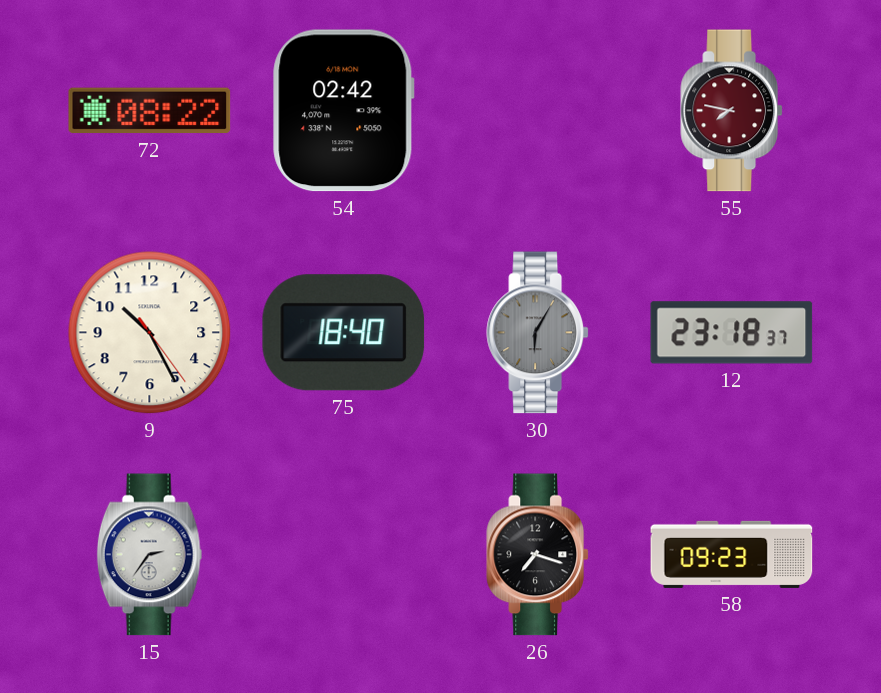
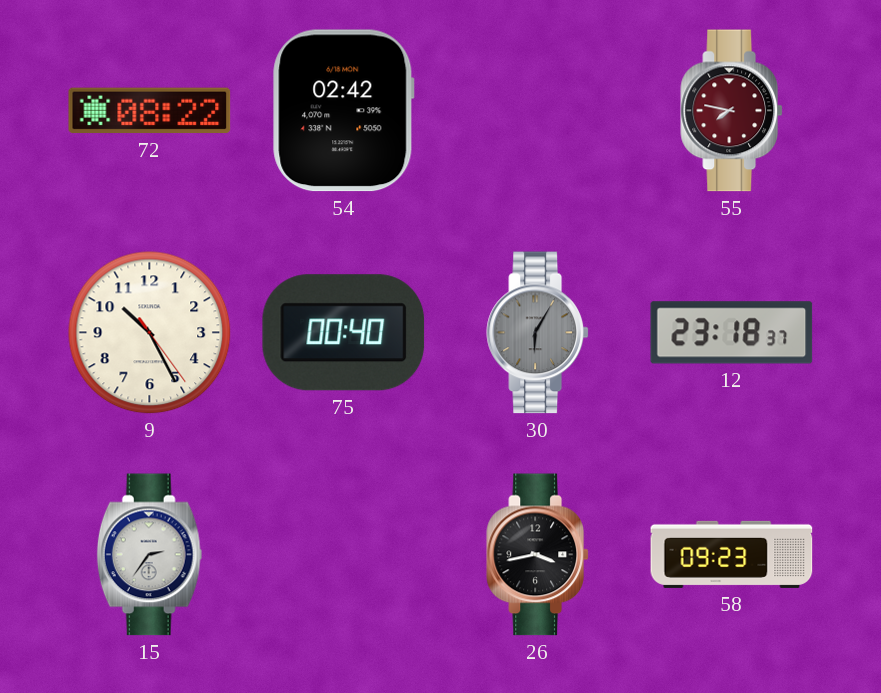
75: 18:40 -> 00:40 (344, 333)
26: 7:18 -> 3:43 (537, 555)
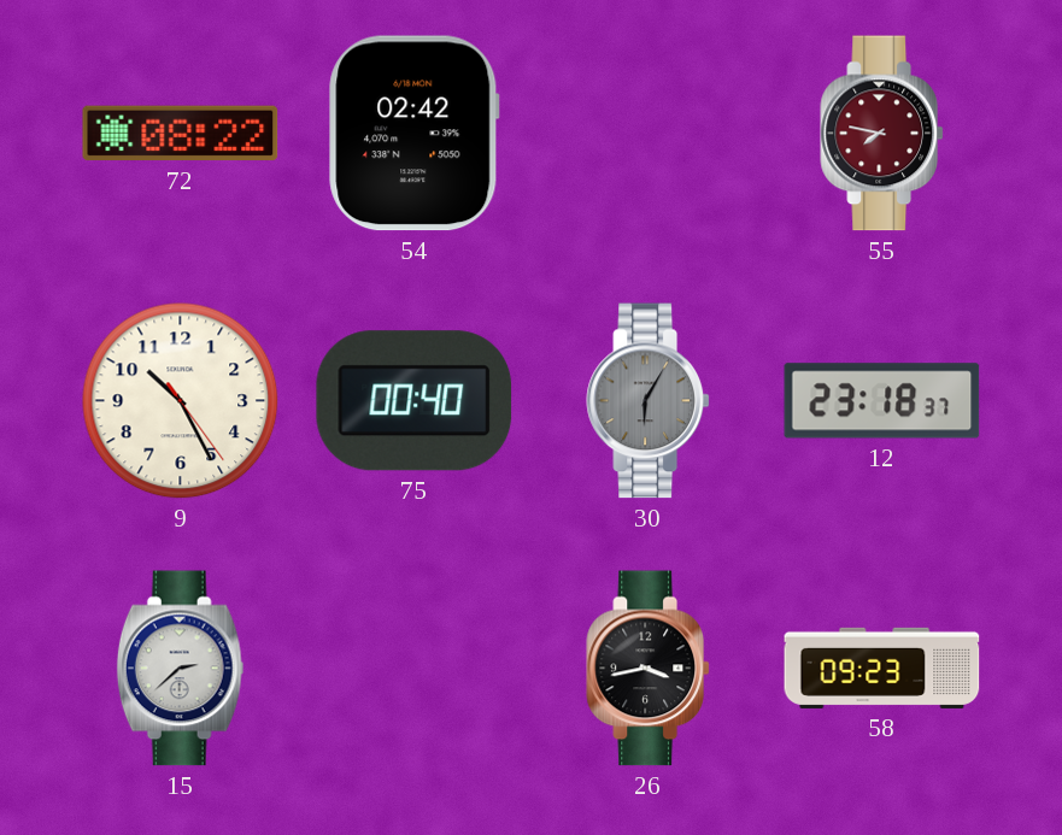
15: 2:36 -> 2:38 (181, 669)
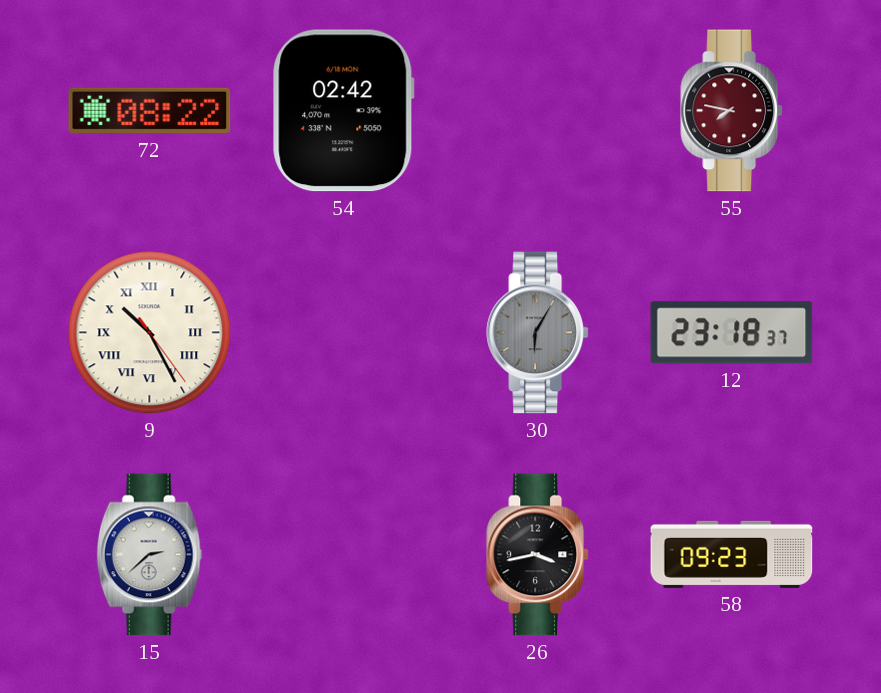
9 numerals: Arabic -> Roman (150, 333)
75: 00:40 -> none (415, 401)
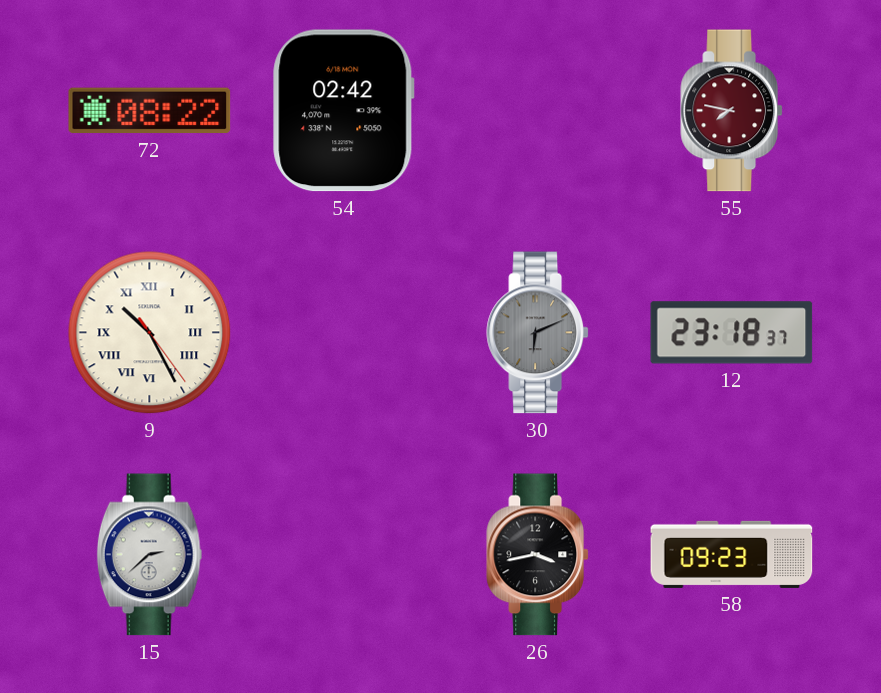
30: 6:05 -> 6:11 (537, 333)
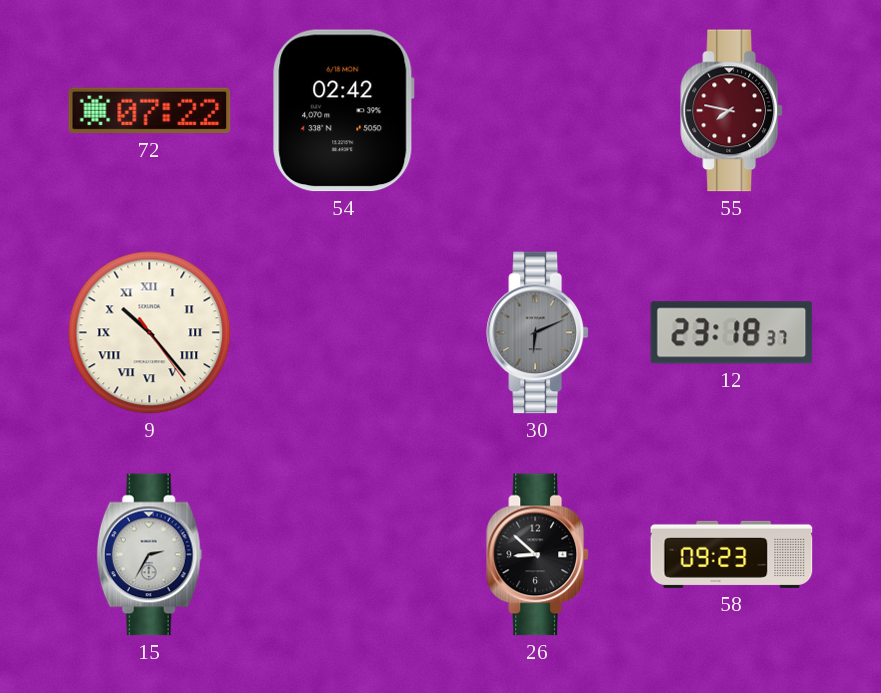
72: 08:22 -> 07:22 (150, 111)
9: 10:25 -> 10:23 (150, 333)
15: 2:38 -> 2:35 (150, 555)
26: 3:43 -> 8:52 (537, 555)
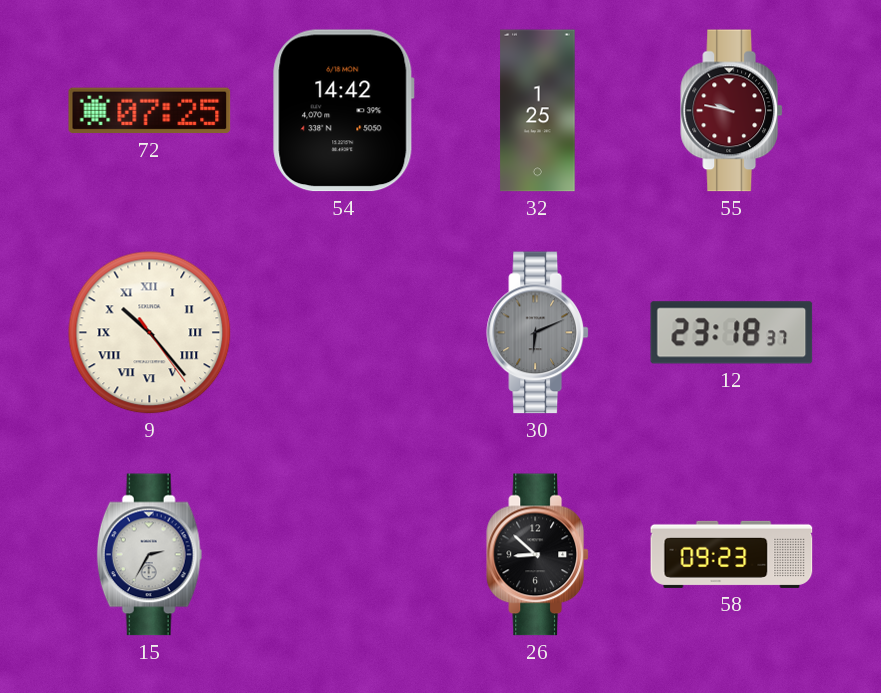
72: 07:22 -> 07:25 (150, 111)
54: 02:42 -> 14:42 (344, 111)
32: none -> 1:25 (538, 111)
55: 7:47 -> 9:47 (731, 111)
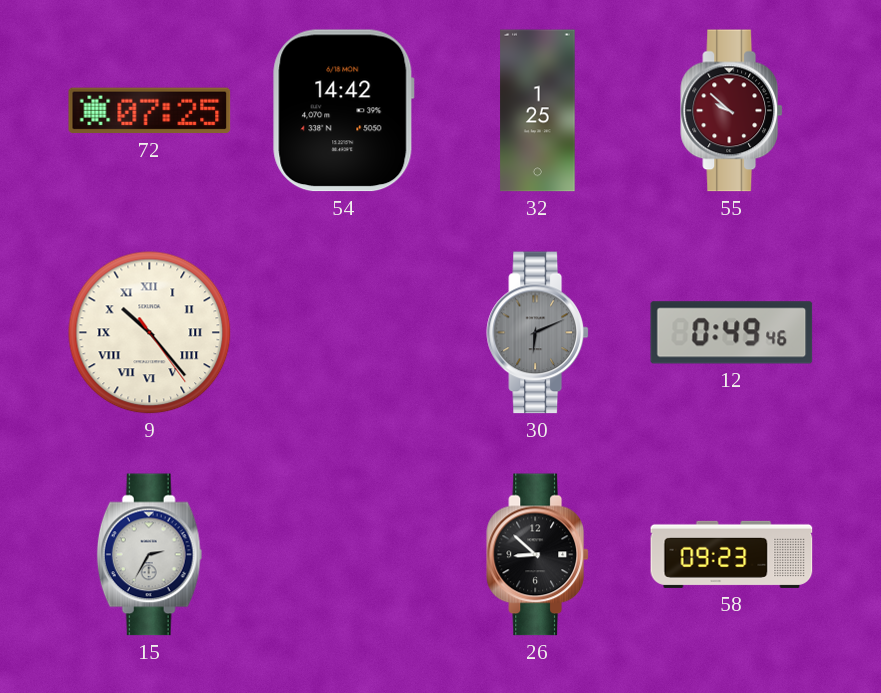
55: 9:47 -> 9:52 (731, 111)
12: 23:18 -> 0:49 (732, 333)
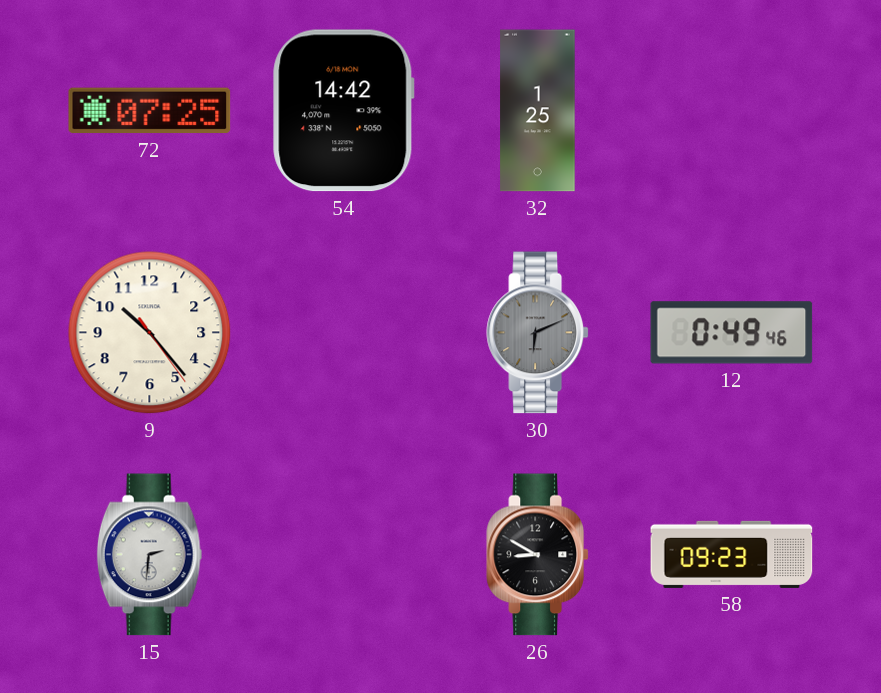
55: 9:52 -> none (731, 111)
9 numerals: Roman -> Arabic (150, 333)
15: 2:35 -> 2:31 (150, 555)
26: 8:52 -> 8:50 (537, 555)
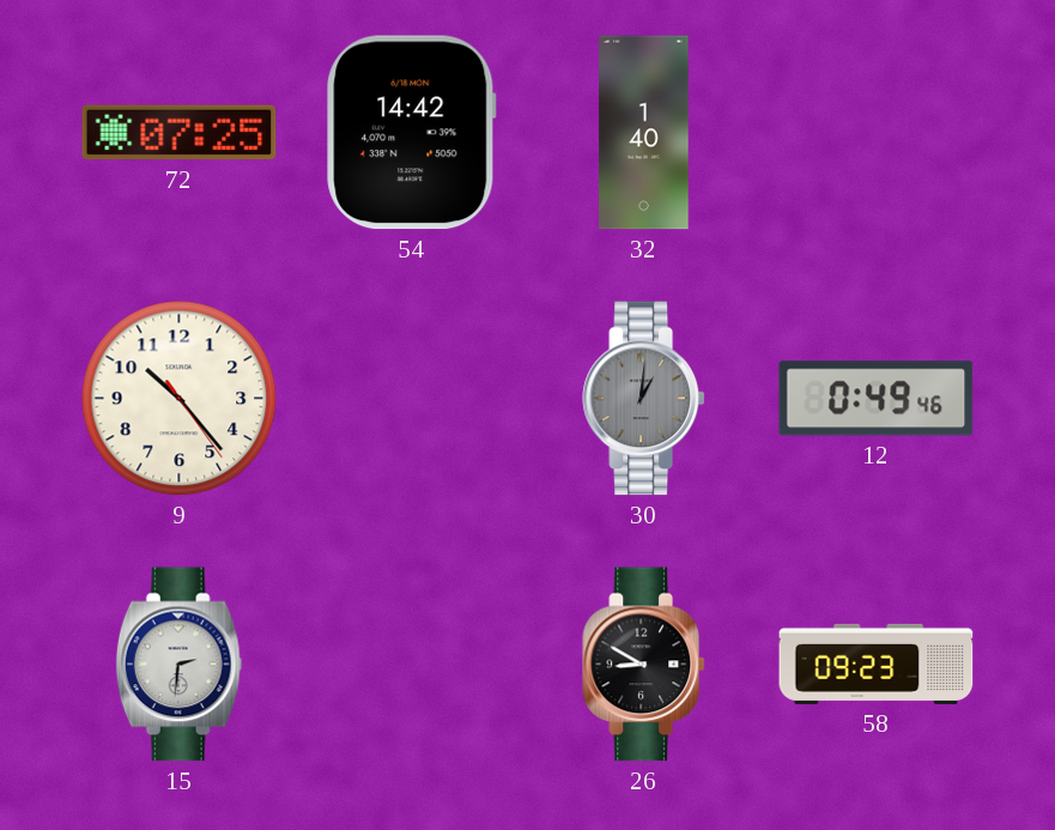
32: 1:25 -> 1:40 (644, 133)
30: 6:11 -> 1:01 (643, 399)
